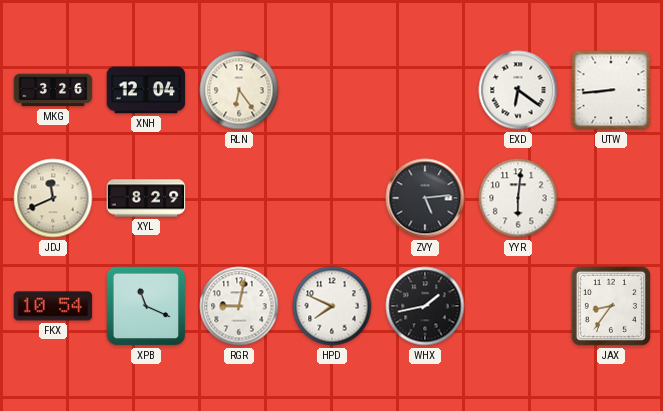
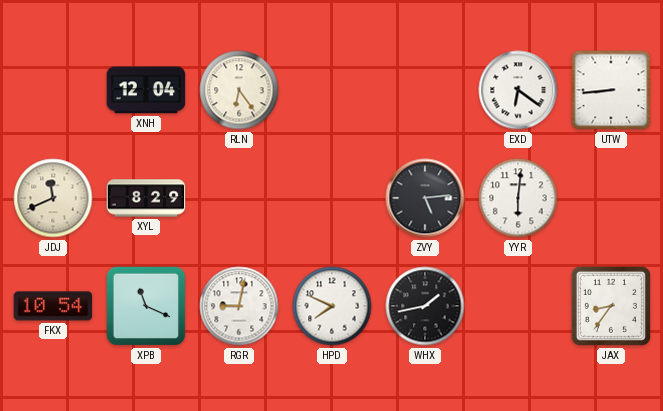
MKG: 3:26 -> none (53, 90)
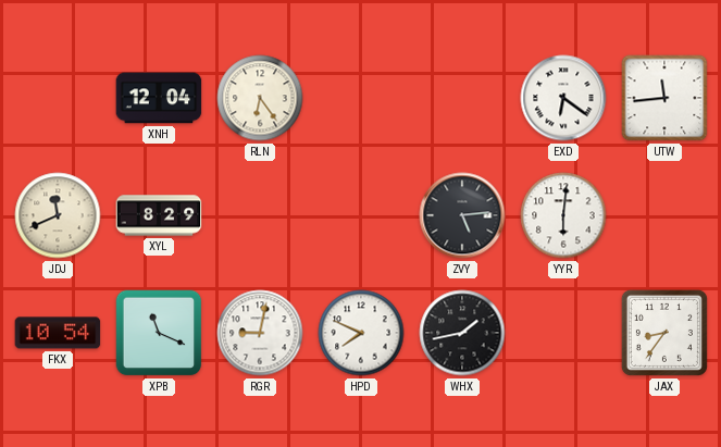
UTW: 8:44 -> 11:44 (664, 98)
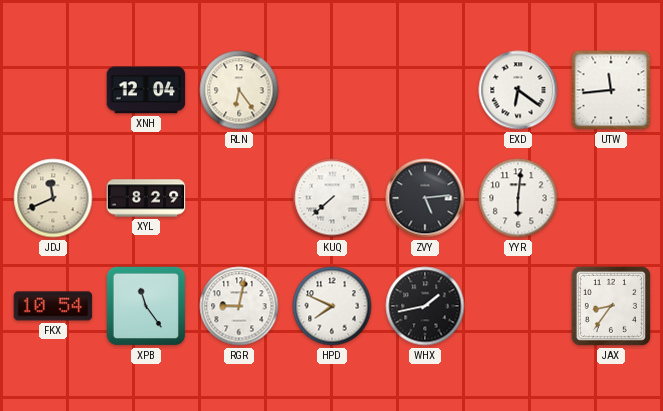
KUQ: none -> 7:38 (332, 198)
XPB: 11:19 -> 11:24 (146, 306)
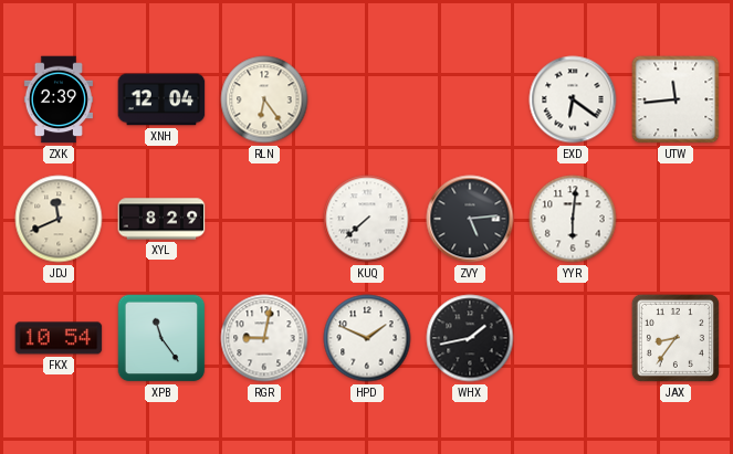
ZXK: none -> 2:39 (59, 99)
HPD: 7:49 -> 1:49 (367, 338)
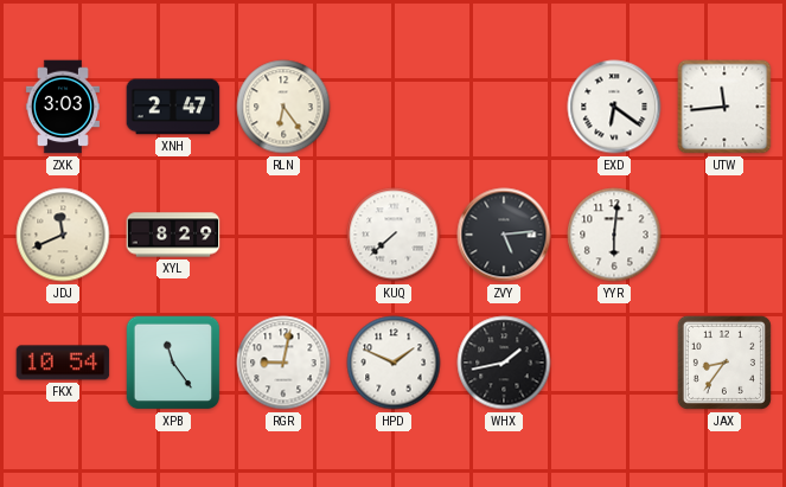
ZXK: 2:39 -> 3:03 (63, 107)
XNH: 12:04 -> 2:47 (173, 107)
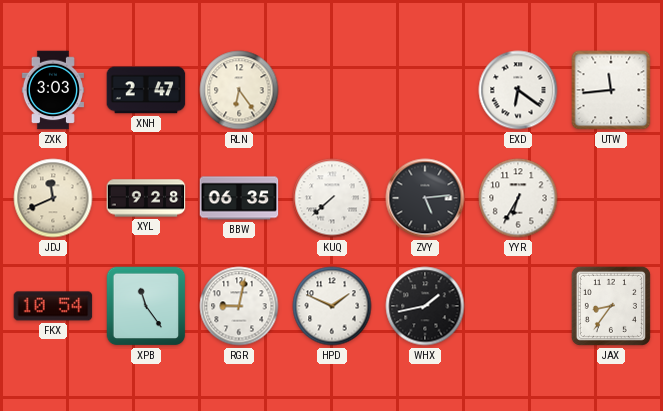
XYL: 8:29 -> 9:28 (146, 198)
BBW: none -> 06:35 (239, 198)
YYR: 6:01 -> 6:35 (518, 198)
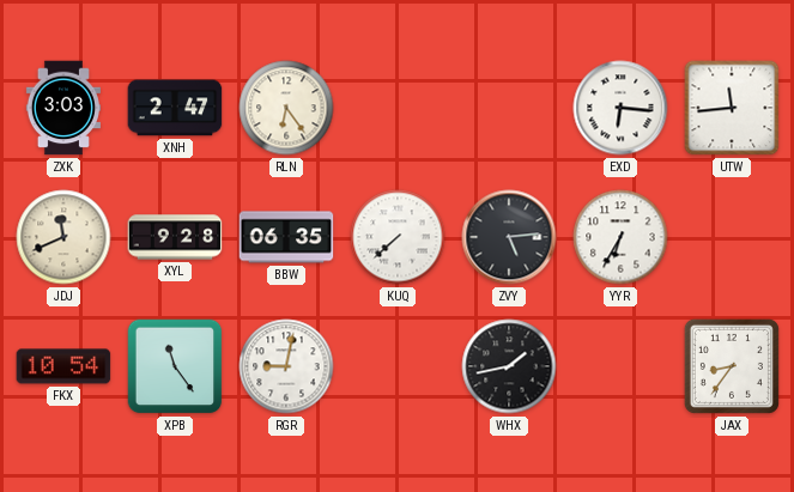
EXD: 6:21 -> 6:16 (620, 108)
HPD: 1:49 -> none (332, 306)
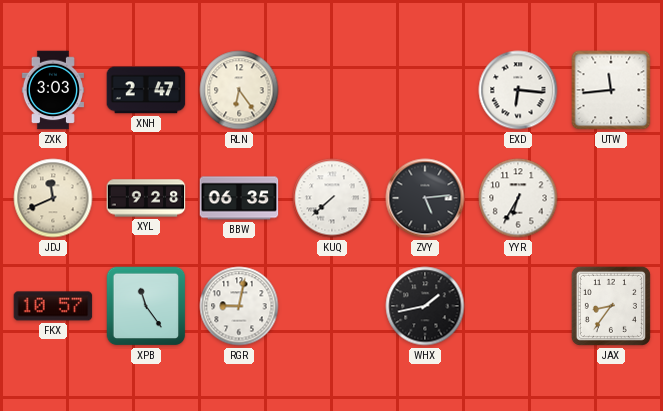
FKX: 10:54 -> 10:57 (53, 306)
